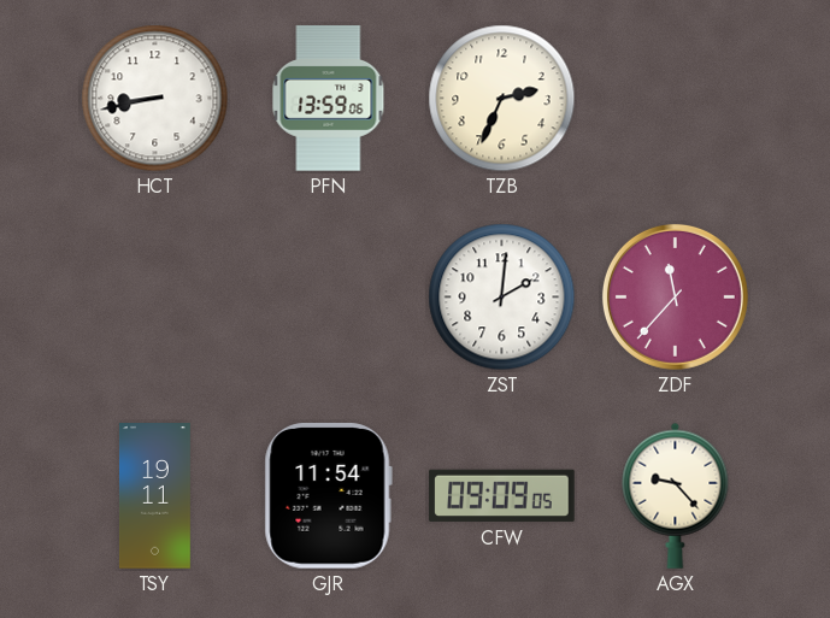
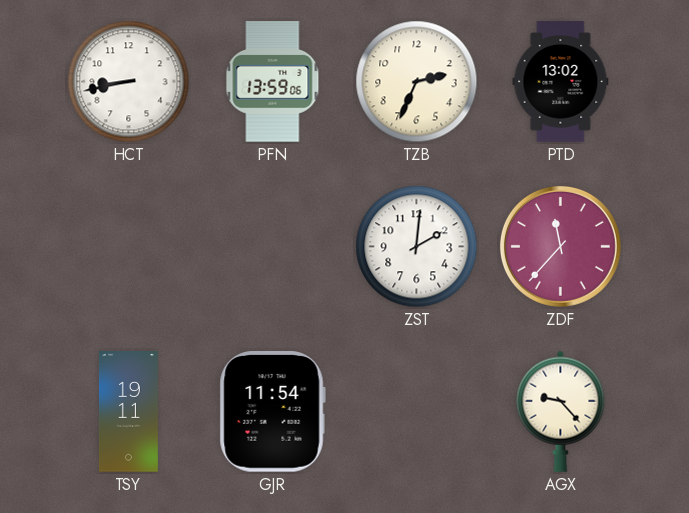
PTD: none -> 13:02 (561, 82)
CFW: 09:09 -> none (502, 496)
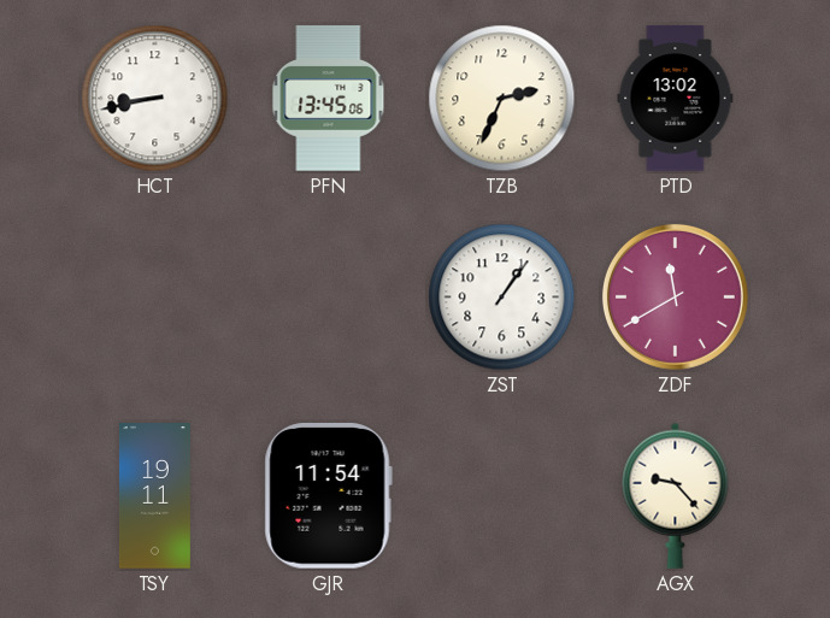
PFN: 13:59 -> 13:45 (329, 99)
ZST: 2:01 -> 1:06 (502, 298)
ZDF: 11:37 -> 11:40 (675, 296)
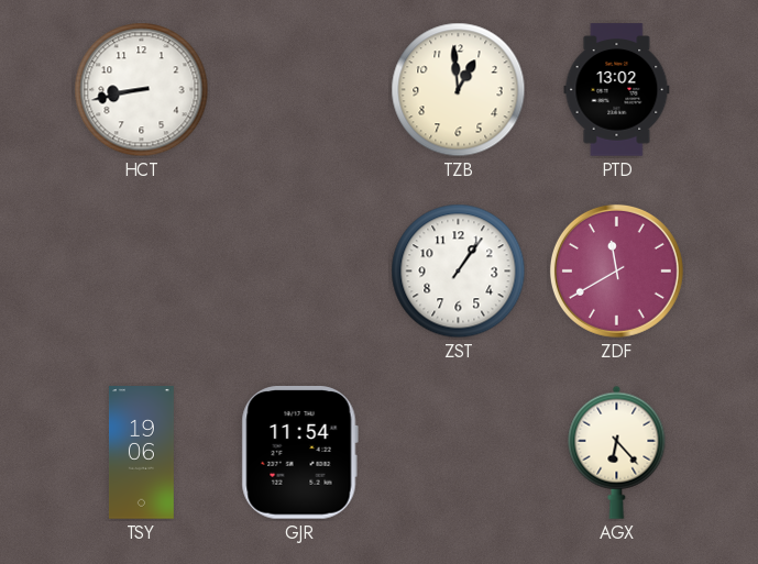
PFN: 13:45 -> none (329, 99)
TZB: 2:34 -> 12:59 (459, 90)
TSY: 19:11 -> 19:06 (141, 453)
AGX: 9:23 -> 6:23 (617, 452)
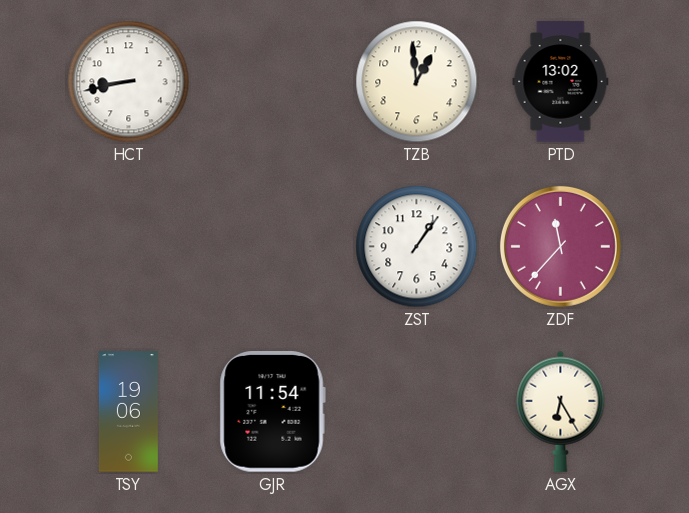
ZDF: 11:40 -> 11:37 (560, 246)
AGX: 6:23 -> 6:25 (561, 411)
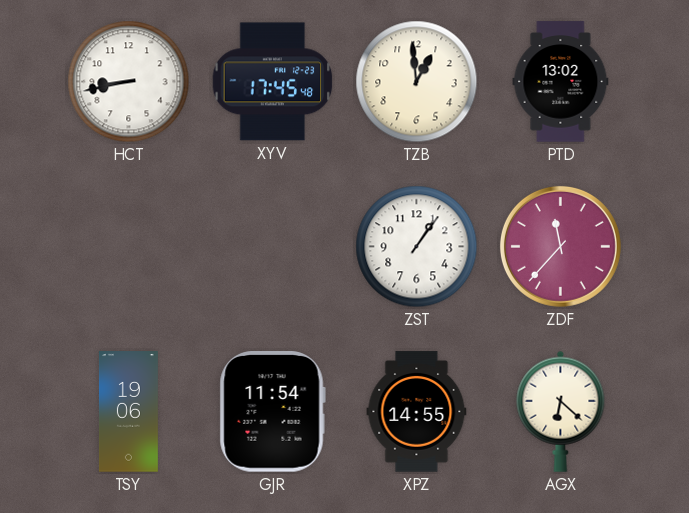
XYV: none -> 17:45 (273, 82)
XPZ: none -> 14:55 (417, 412)
AGX: 6:25 -> 6:22 (561, 411)
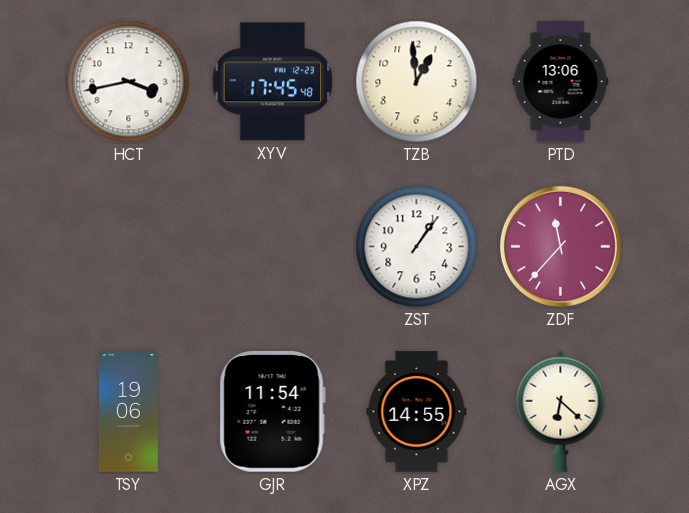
HCT: 8:43 -> 3:43 (129, 82)
PTD: 13:02 -> 13:06 (561, 82)
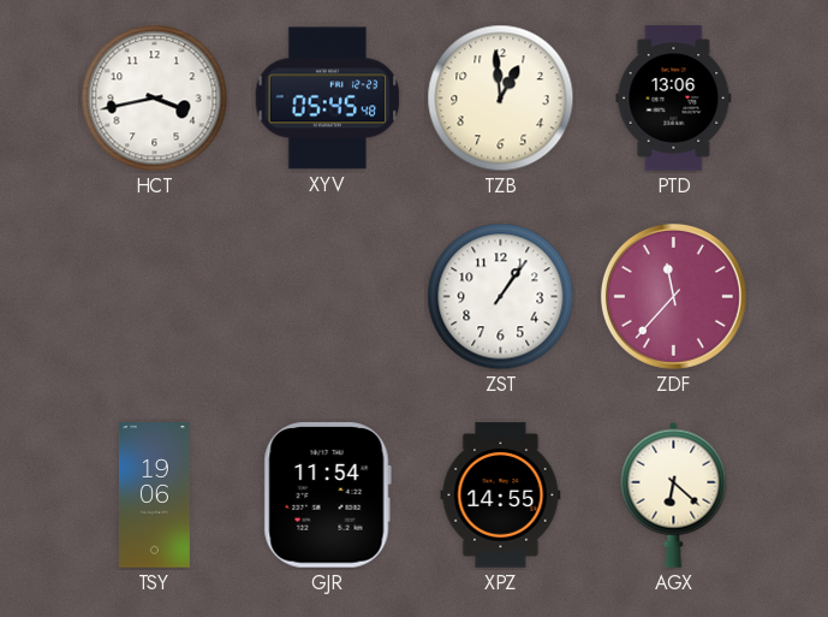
XYV: 17:45 -> 05:45 (328, 99)
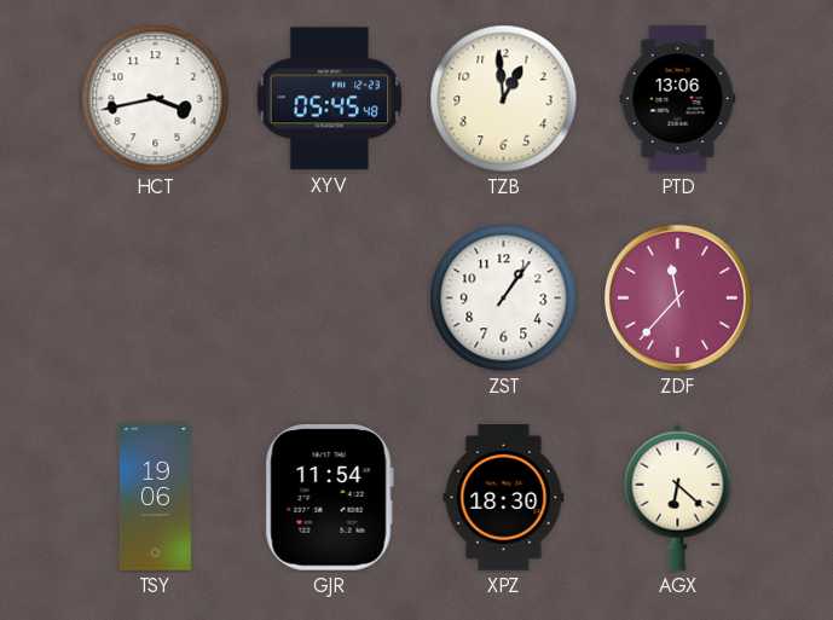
XPZ: 14:55 -> 18:30 (504, 498)
